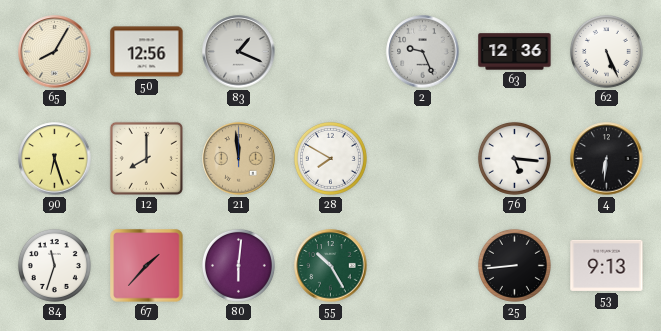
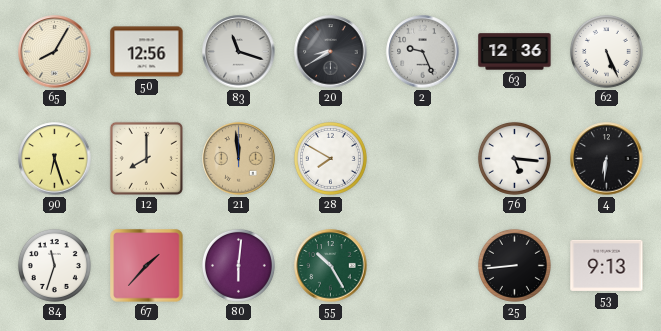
83: 1:19 -> 11:18 (239, 52)
20: none -> 8:40 (331, 52)
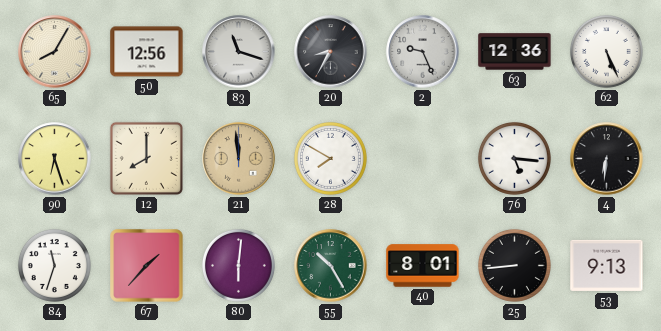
20: 8:40 -> 8:35 (331, 52)
40: none -> 8:01 (423, 266)
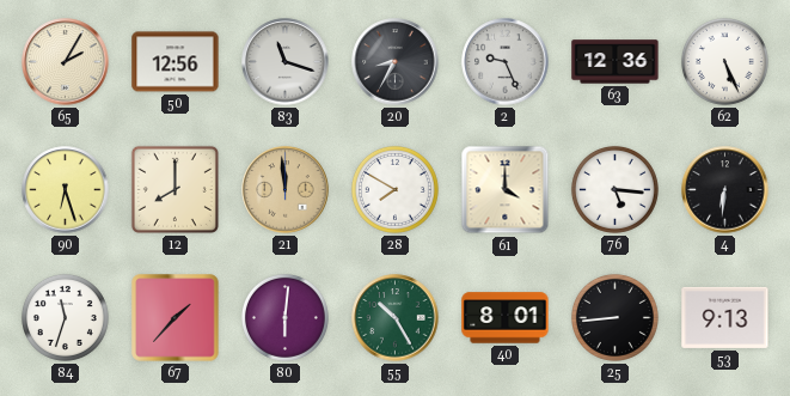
65: 8:05 -> 2:05 (66, 62)
61: none -> 4:00 (506, 190)
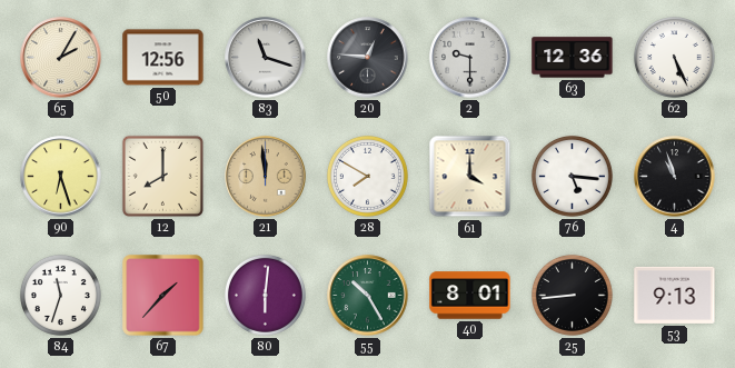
20: 8:35 -> 12:46 (368, 58)
2: 9:26 -> 9:30 (470, 58)
4: 6:31 -> 10:57 (675, 177)
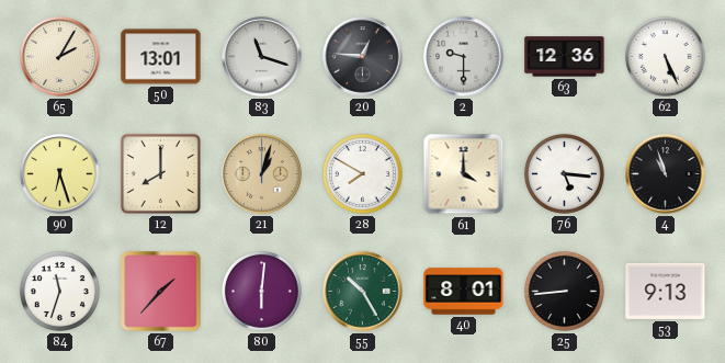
50: 12:56 -> 13:01 (161, 57)
21: 11:59 -> 1:03 (262, 174)
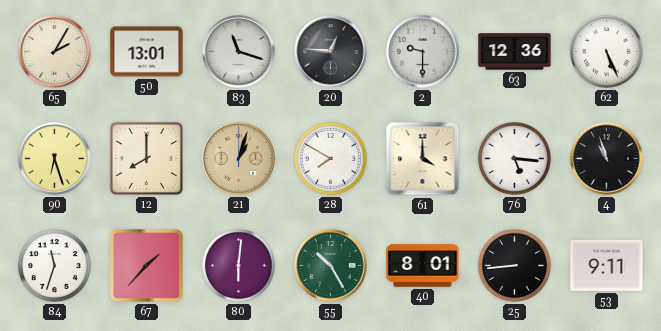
53: 9:13 -> 9:11 (607, 265)
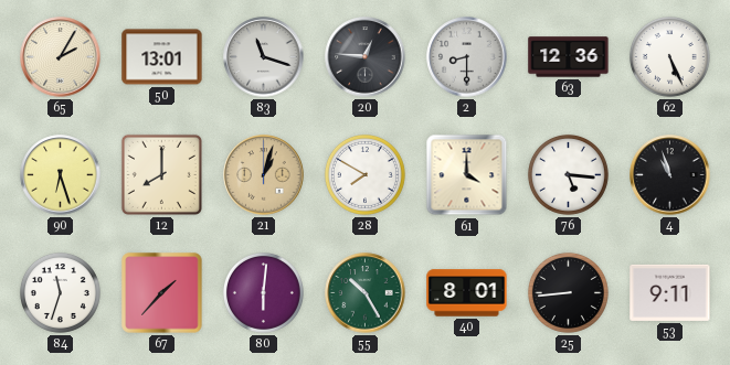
2: 9:30 -> 8:30 (467, 57)
